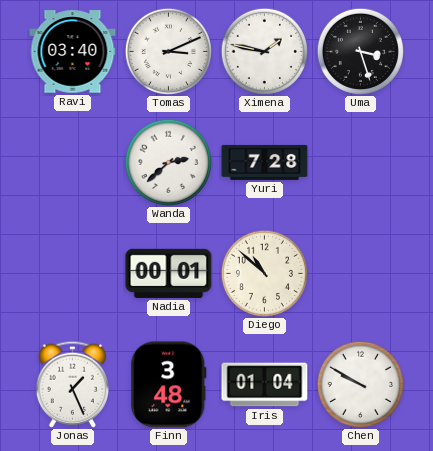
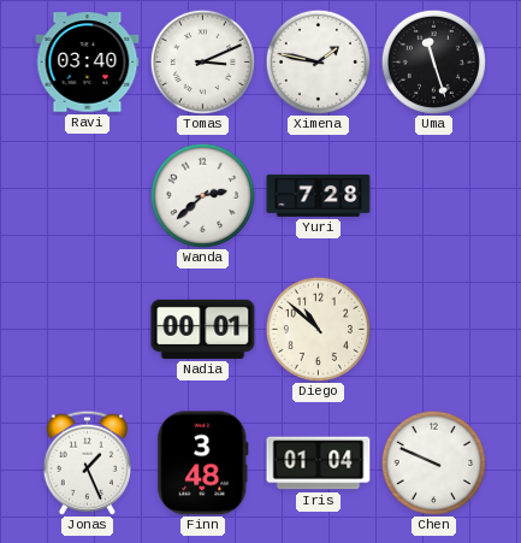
Uma: 3:27 -> 11:27 (433, 61)
Chen: 9:50 -> 9:49 (433, 462)
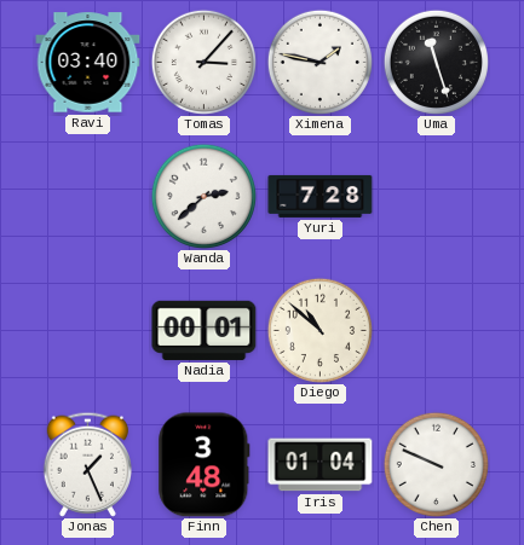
Tomas: 3:11 -> 3:07 (203, 62)
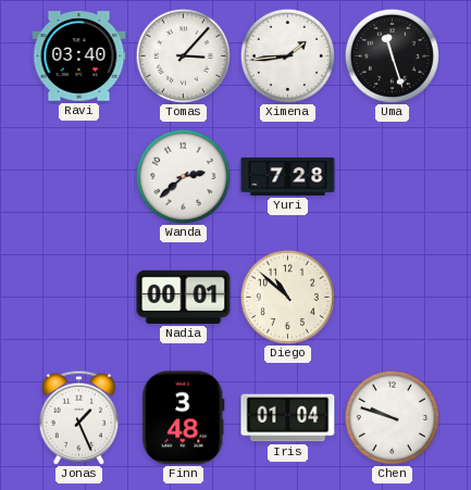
Ximena: 1:47 -> 1:44 (287, 55)
Chen: 9:49 -> 9:48 (392, 417)
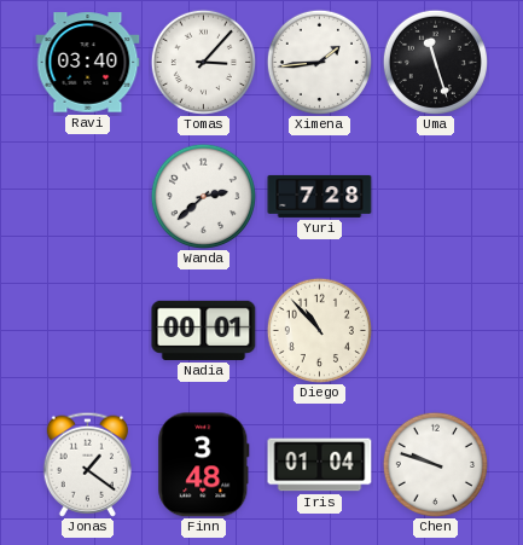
Diego: 10:52 -> 10:53 (319, 330)
Jonas: 1:26 -> 1:21 (87, 464)
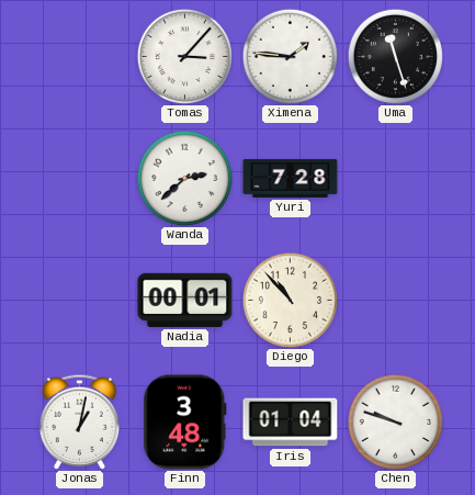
Ravi: 03:40 -> none (88, 63)
Ximena: 1:44 -> 1:46 (290, 56)
Jonas: 1:21 -> 1:02 (79, 421)
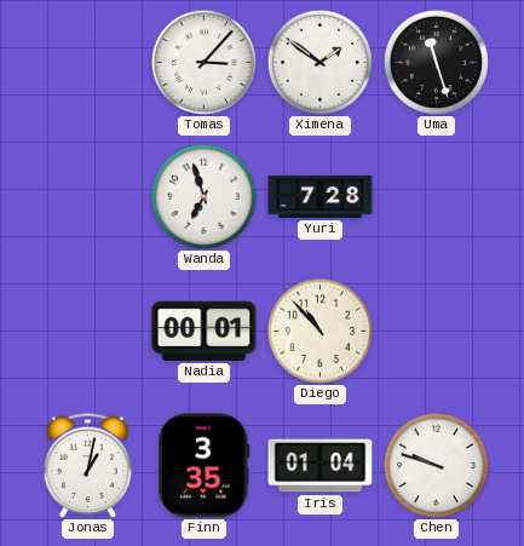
Ximena: 1:46 -> 1:51 (319, 62)
Wanda: 2:38 -> 6:57 (203, 196)
Finn: 3:48 -> 3:35 (205, 466)
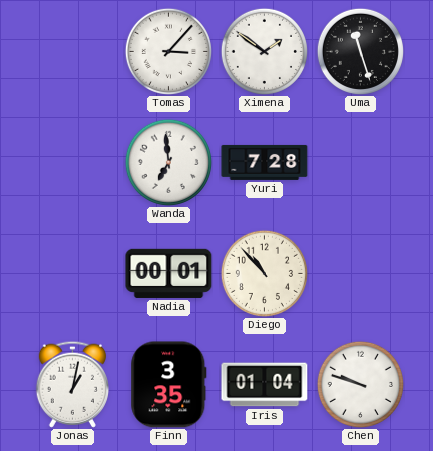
Wanda: 6:57 -> 6:59 (168, 162)
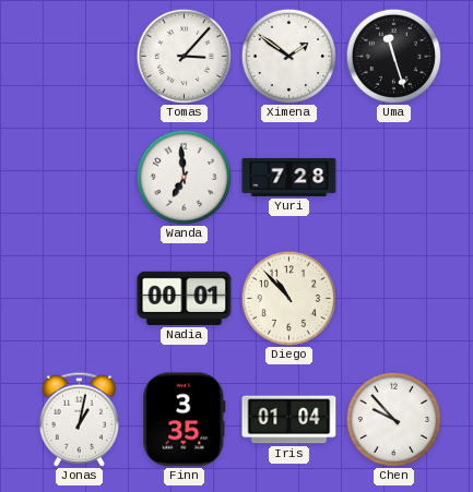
Chen: 9:48 -> 9:53 (393, 419)
